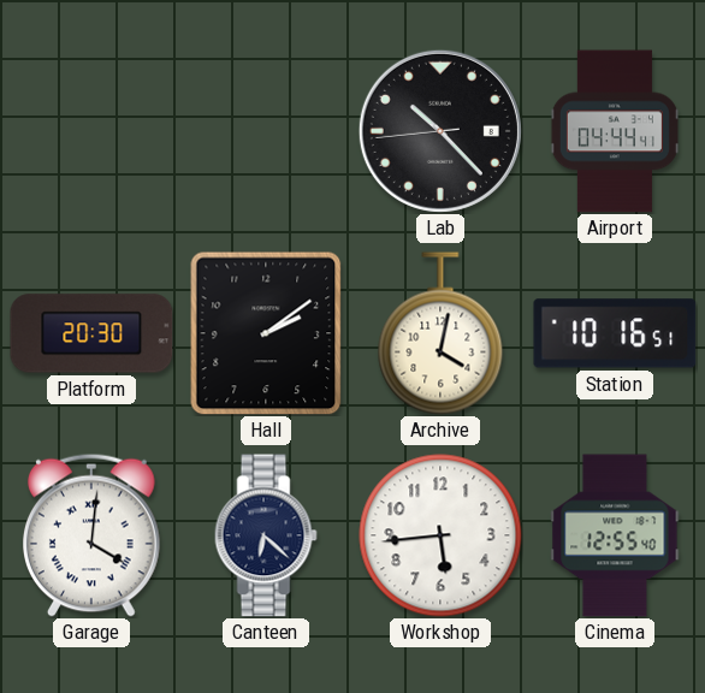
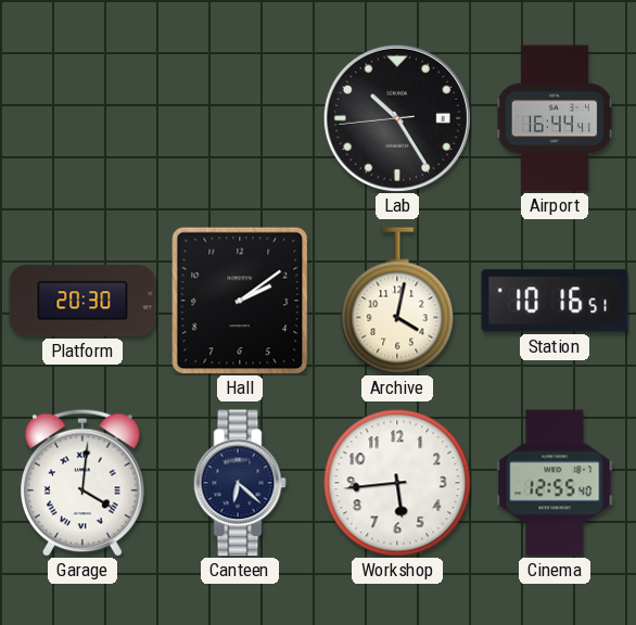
Lab: 10:22 -> 10:24 (397, 118)
Airport: 04:44 -> 16:44 (555, 118)
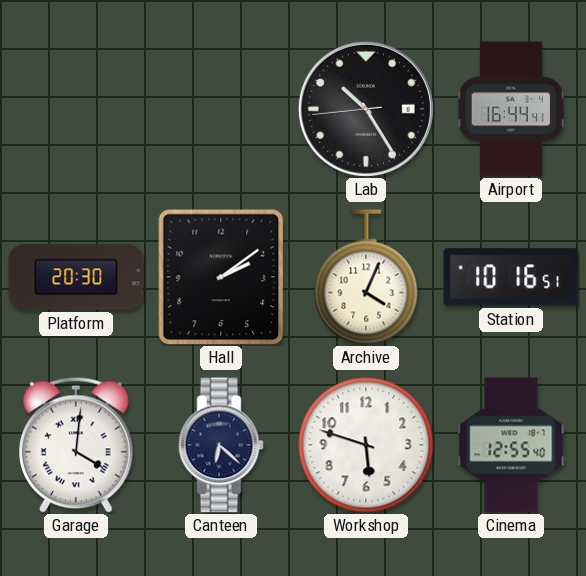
Archive: 4:02 -> 4:04 (366, 277)
Workshop: 5:44 -> 5:48 (366, 445)
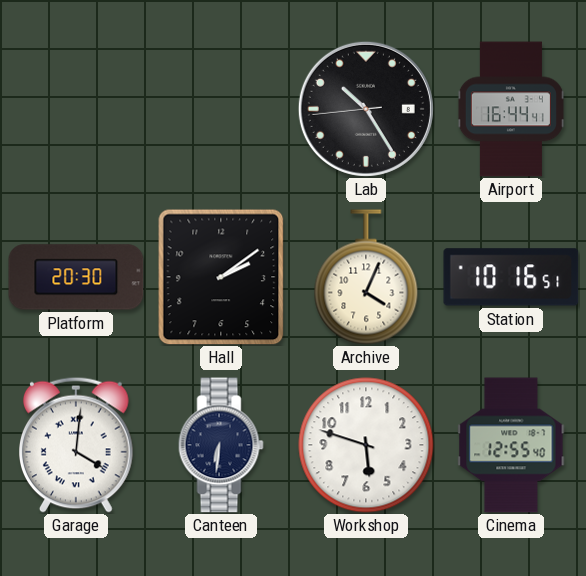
Canteen: 6:22 -> 6:31 (221, 445)
